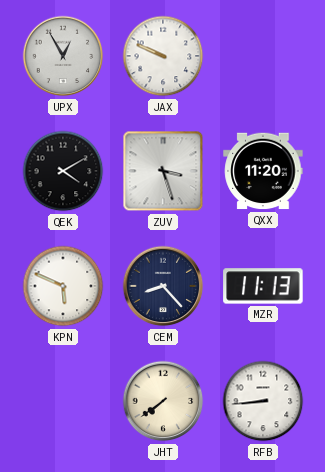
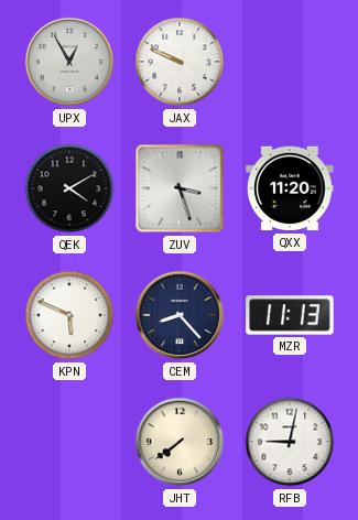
RFB: 8:44 -> 9:02 (290, 442)
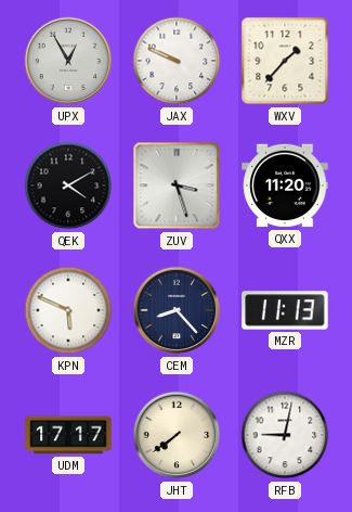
WXV: none -> 1:37 (285, 61)
UDM: none -> 17:17 (68, 435)
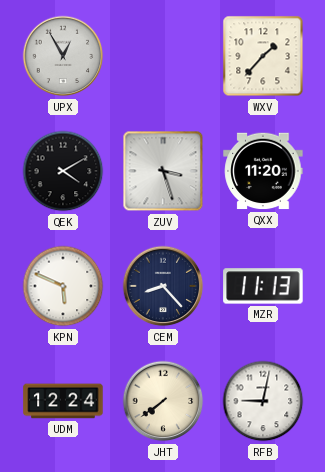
JAX: 9:49 -> none (177, 61)
UDM: 17:17 -> 12:24 (63, 401)
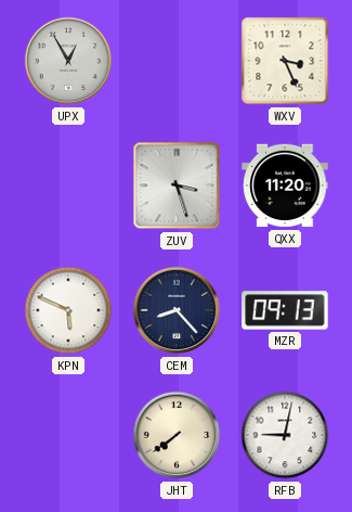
WXV: 1:37 -> 3:26 (285, 61)
QEK: 4:10 -> none (63, 171)
MZR: 11:13 -> 09:13 (285, 310)
UDM: 12:24 -> none (63, 401)
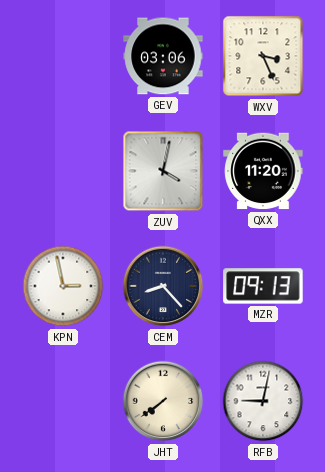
UPX: 12:55 -> none (68, 61)
GEV: none -> 03:06 (163, 56)
ZUV: 3:27 -> 4:02 (163, 171)
KPN: 5:49 -> 2:58 (63, 286)
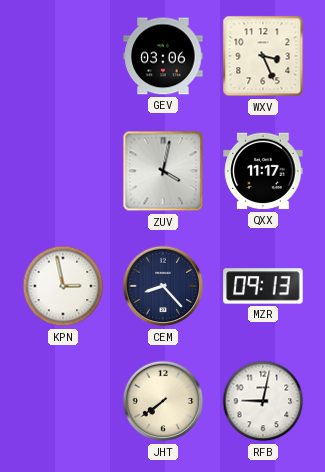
QXX: 11:20 -> 11:17 (263, 171)
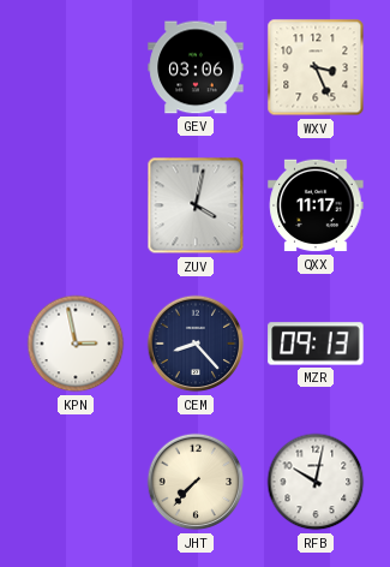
JHT: 7:39 -> 7:37 (196, 482)
RFB: 9:02 -> 10:02 (316, 482)
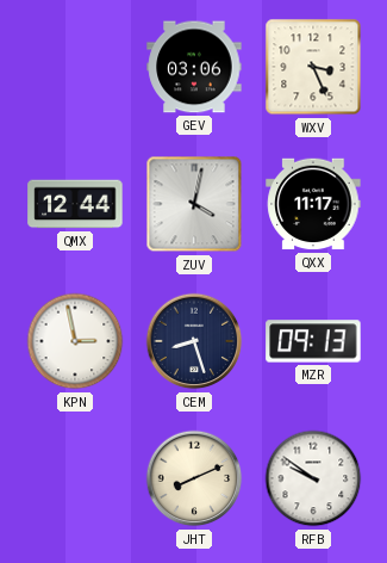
QMX: none -> 12:44 (75, 204)
CEM: 8:23 -> 8:27 (194, 341)
JHT: 7:37 -> 8:11 (194, 478)
RFB: 10:02 -> 9:51 (313, 478)
